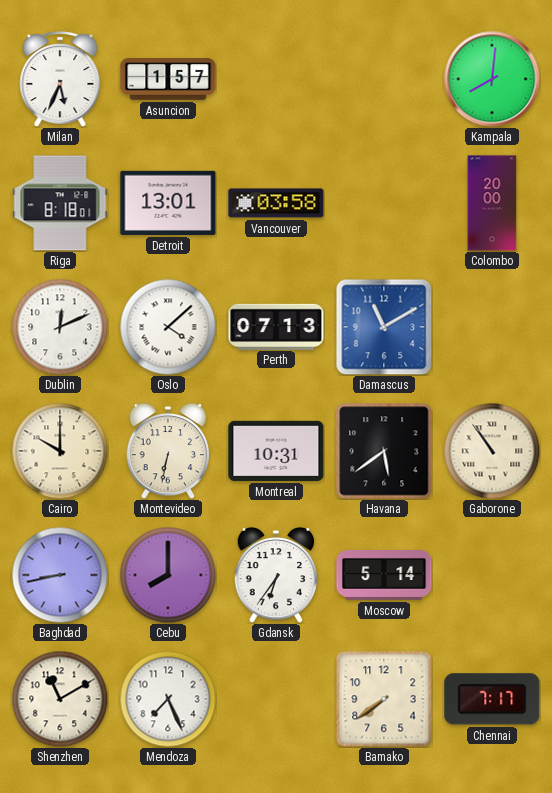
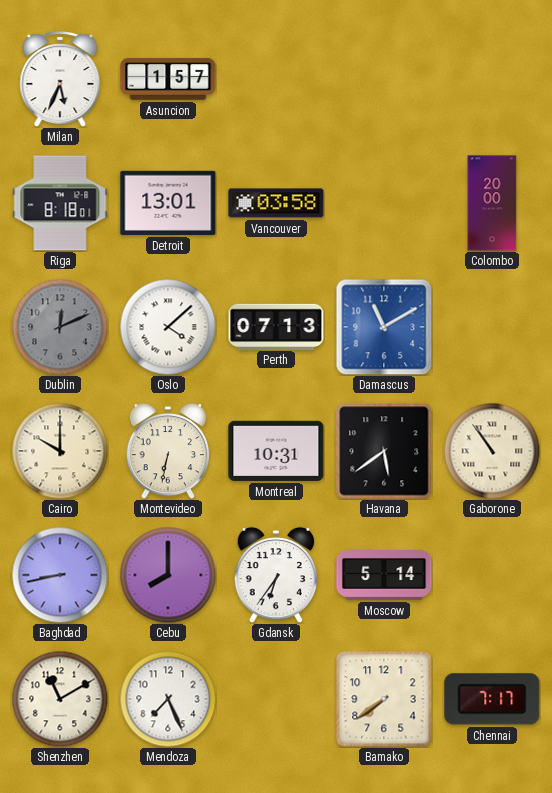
Kampala: 8:01 -> none (492, 79)
Dublin dial: white -> grey (60, 327)
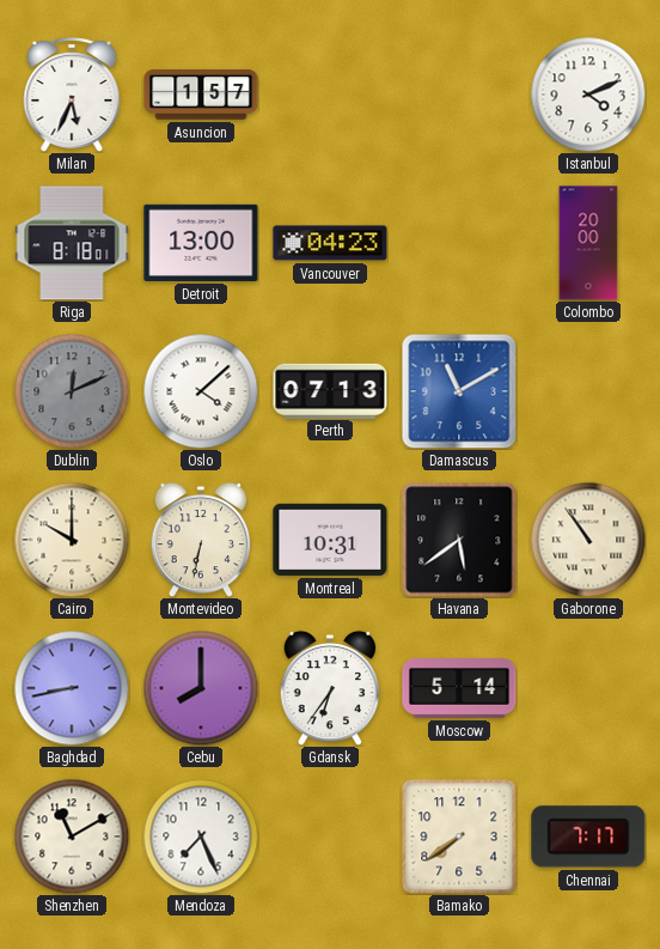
Istanbul: none -> 4:11 (588, 95)
Detroit: 13:01 -> 13:00 (201, 243)
Vancouver: 03:58 -> 04:23 (330, 243)
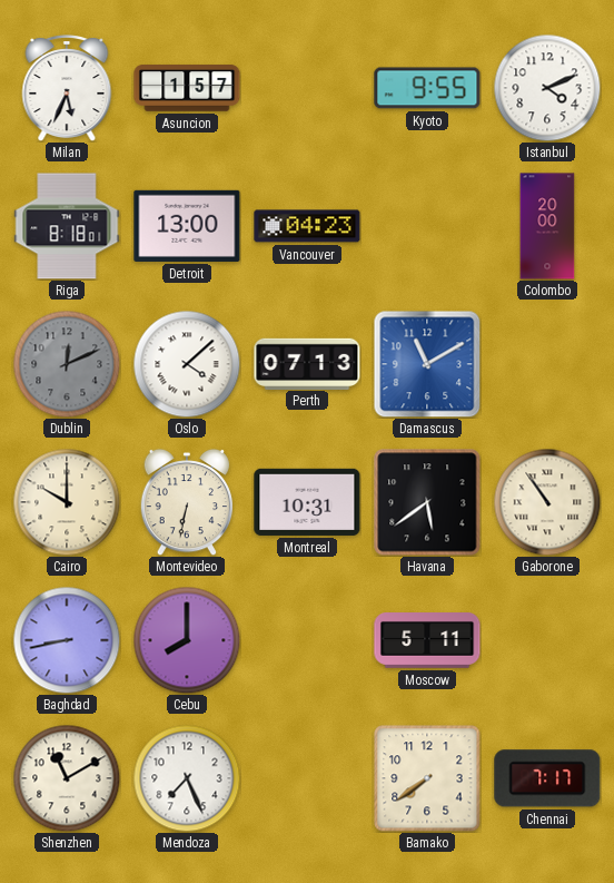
Kyoto: none -> 9:55 (427, 88)
Gdansk: 6:36 -> none (330, 688)
Moscow: 5:14 -> 5:11 (427, 641)
